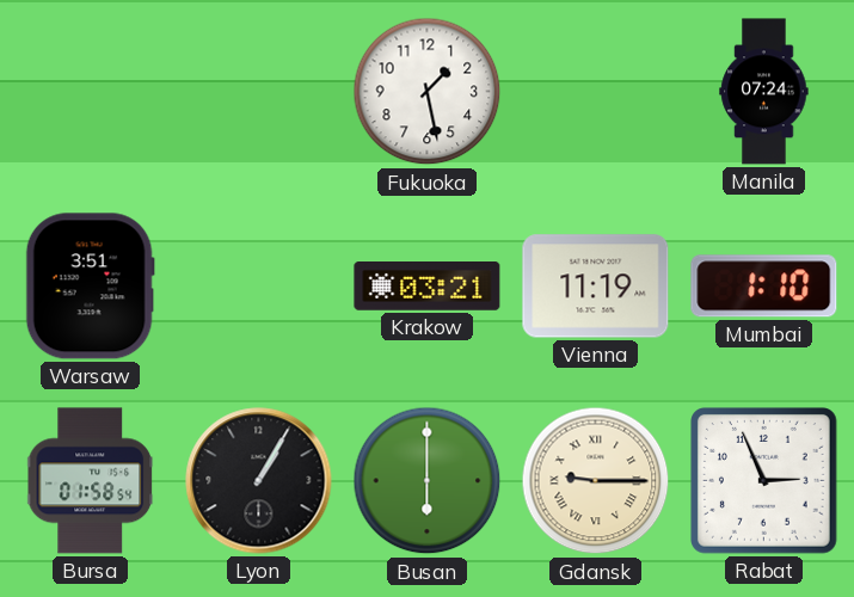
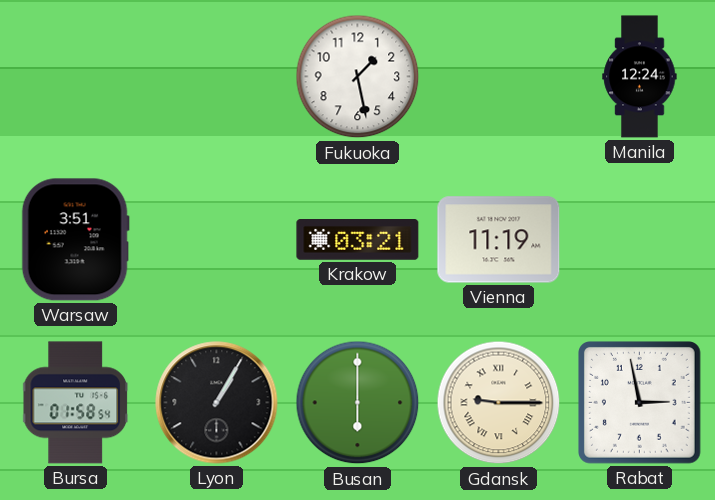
Manila: 07:24 -> 12:24 (640, 77)
Mumbai: 1:10 -> none (764, 287)
Rabat: 2:56 -> 2:58 (640, 403)
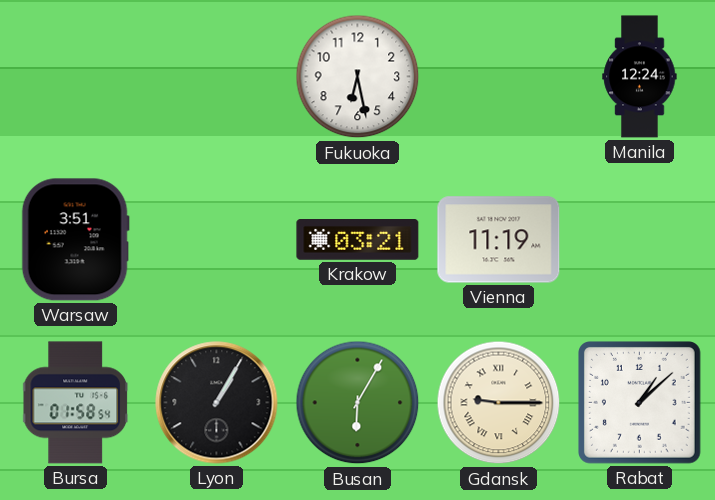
Fukuoka: 1:28 -> 6:28 (358, 77)
Busan: 6:00 -> 6:05 (358, 403)
Rabat: 2:58 -> 1:08 (640, 403)
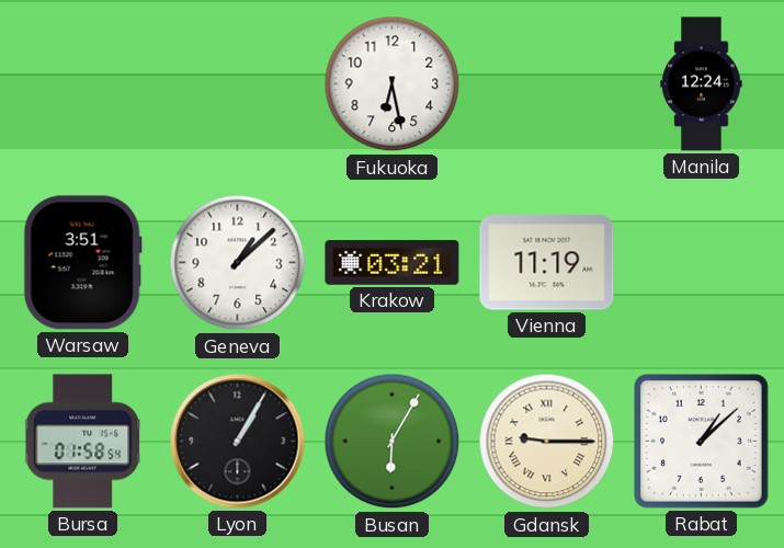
Geneva: none -> 1:08 (238, 263)
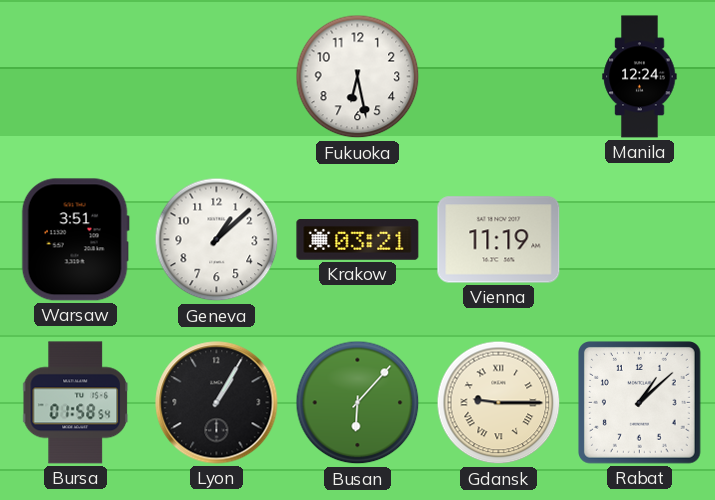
Busan: 6:05 -> 6:07 (358, 403)
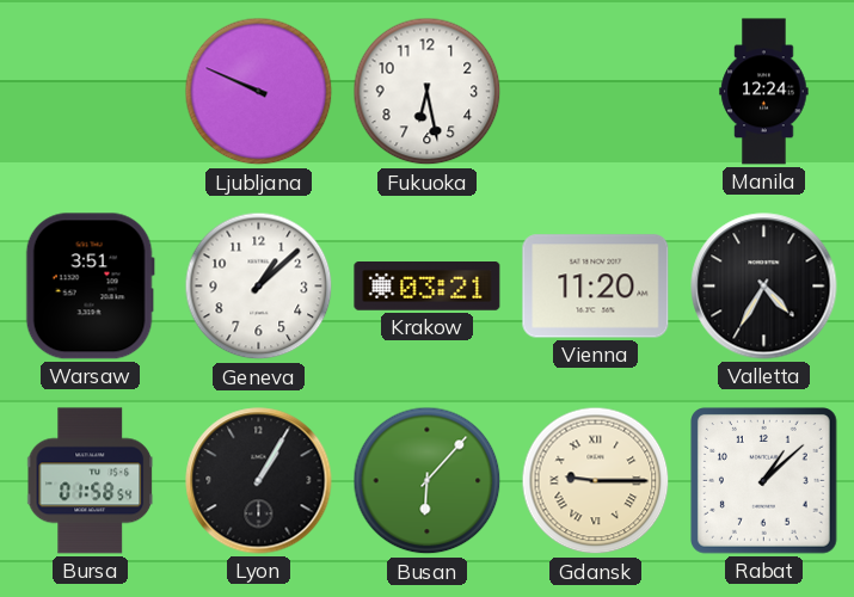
Ljubljana: none -> 9:49 (259, 92)
Vienna: 11:19 -> 11:20 (596, 287)
Valletta: none -> 4:35 (764, 287)
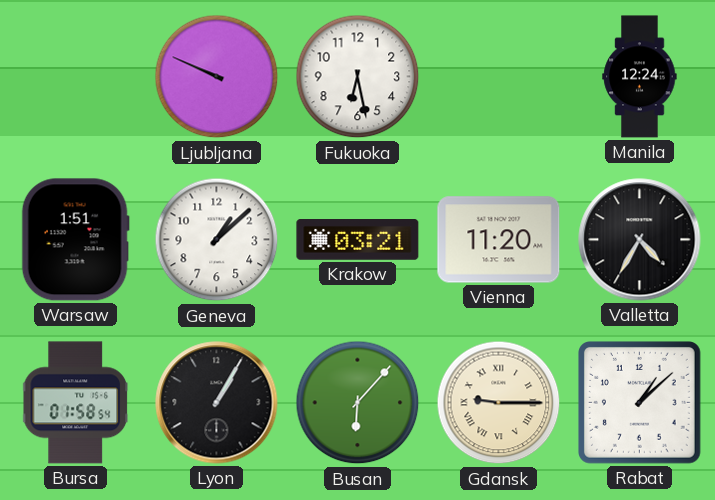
Warsaw: 3:51 -> 1:51 (75, 240)
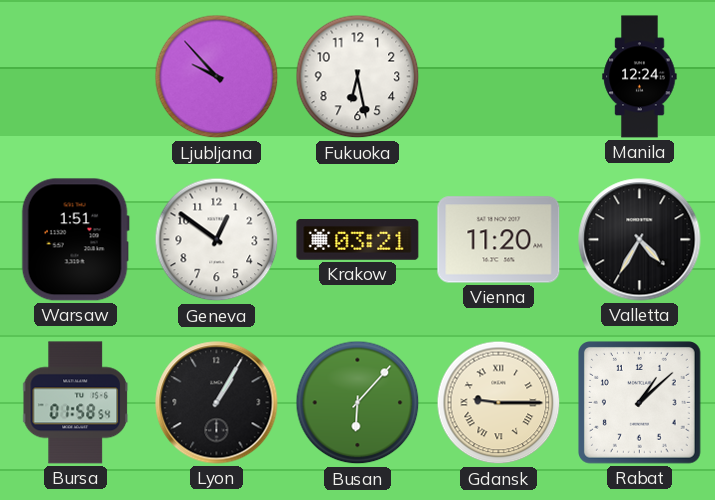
Ljubljana: 9:49 -> 9:53 (217, 77)
Geneva: 1:08 -> 12:51 (217, 240)
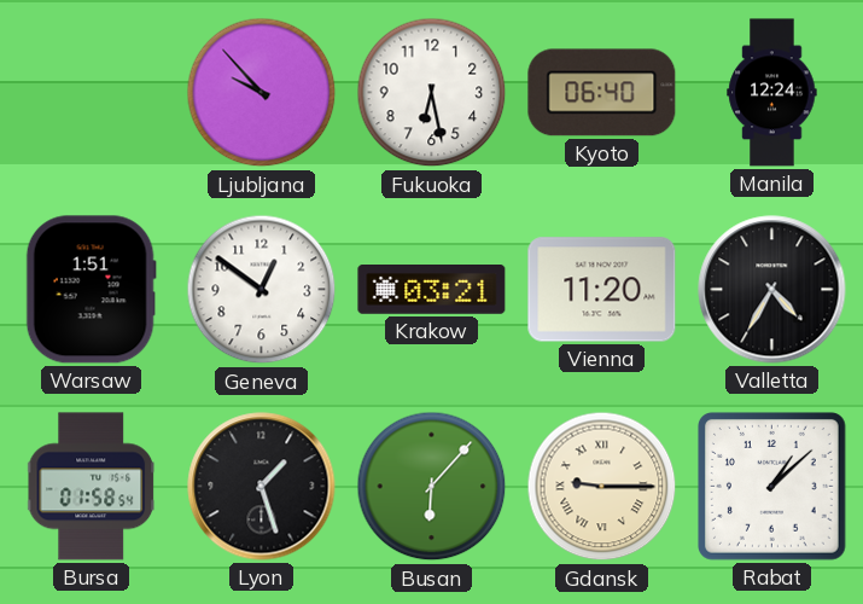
Kyoto: none -> 06:40 (602, 93)
Lyon: 1:05 -> 1:27 (262, 487)
